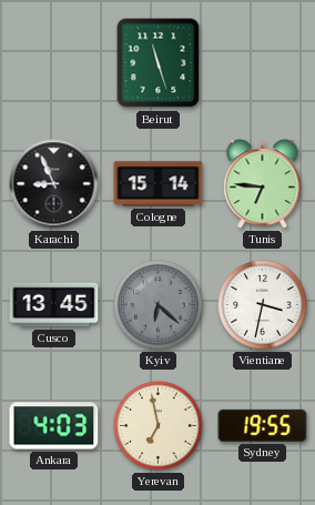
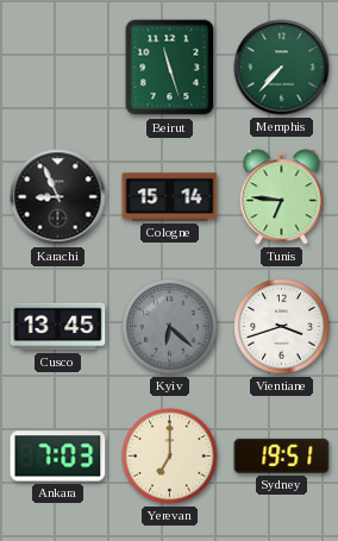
Memphis: none -> 7:37 (282, 68)
Vientiane: 3:32 -> 3:42 (282, 327)
Ankara: 4:03 -> 7:03 (58, 457)
Yerevan: 6:58 -> 7:00 (170, 457)
Sydney: 19:55 -> 19:51 (282, 455)
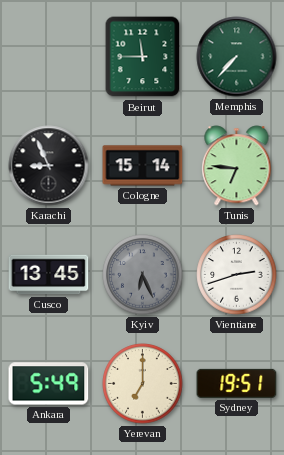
Beirut: 11:27 -> 11:45 (143, 57)
Kyiv: 6:22 -> 6:26 (143, 275)
Vientiane: 3:42 -> 2:42 (237, 275)
Ankara: 7:03 -> 5:49 (49, 384)
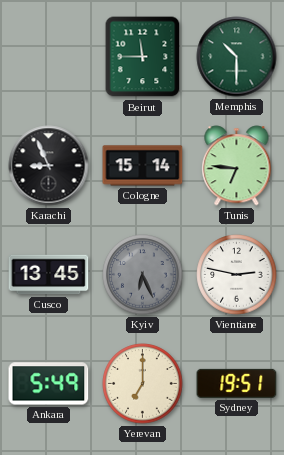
Memphis: 7:37 -> 10:30 (237, 57)
Vientiane: 2:42 -> 2:47 (237, 275)
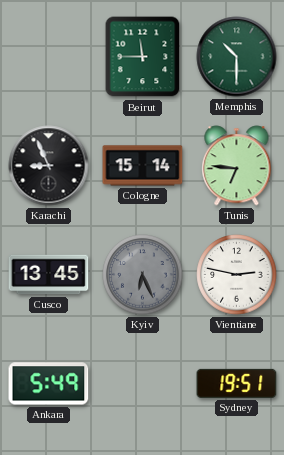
Yerevan: 7:00 -> none (143, 384)
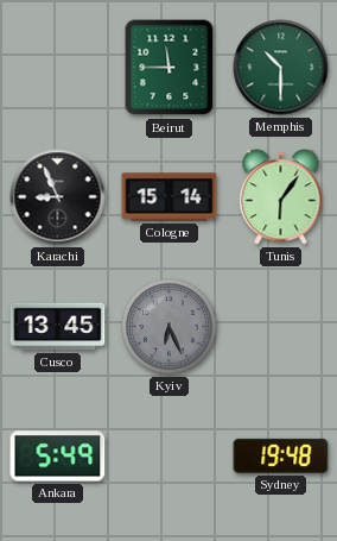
Tunis: 6:46 -> 6:06 (281, 197)
Vientiane: 2:47 -> none (237, 275)
Sydney: 19:51 -> 19:48 (281, 455)
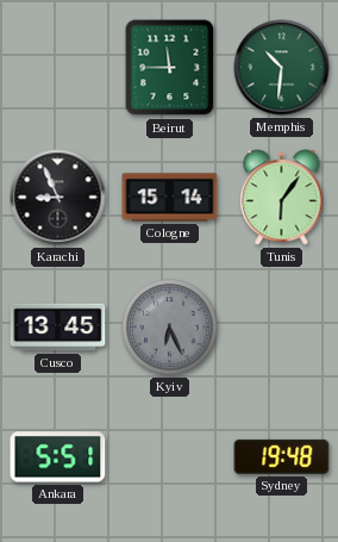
Memphis: 10:30 -> 10:31 (282, 68)
Ankara: 5:49 -> 5:51 (58, 457)
